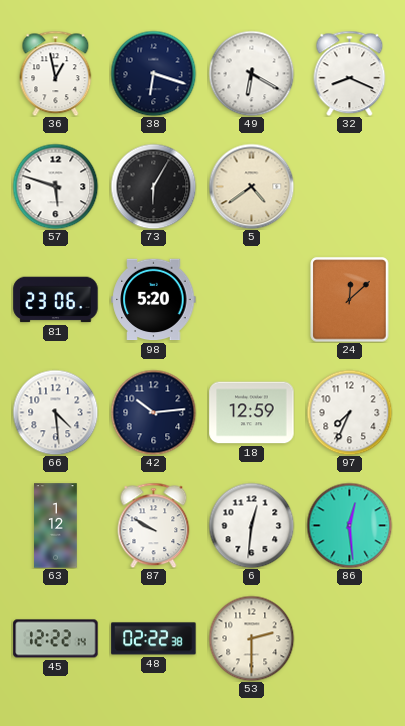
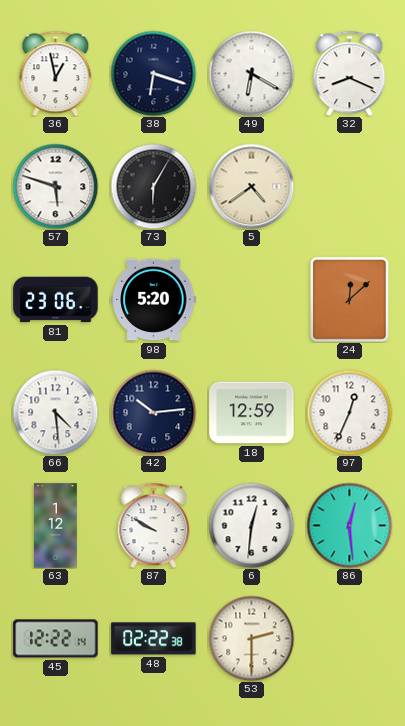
97: 7:34 -> 12:34 (349, 412)
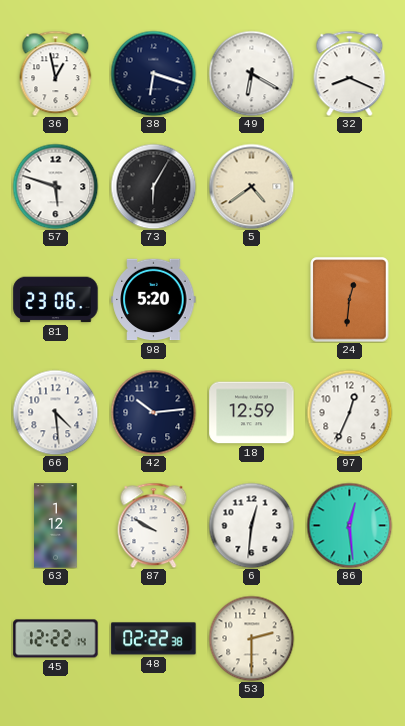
24: 12:08 -> 12:31 (350, 300)
